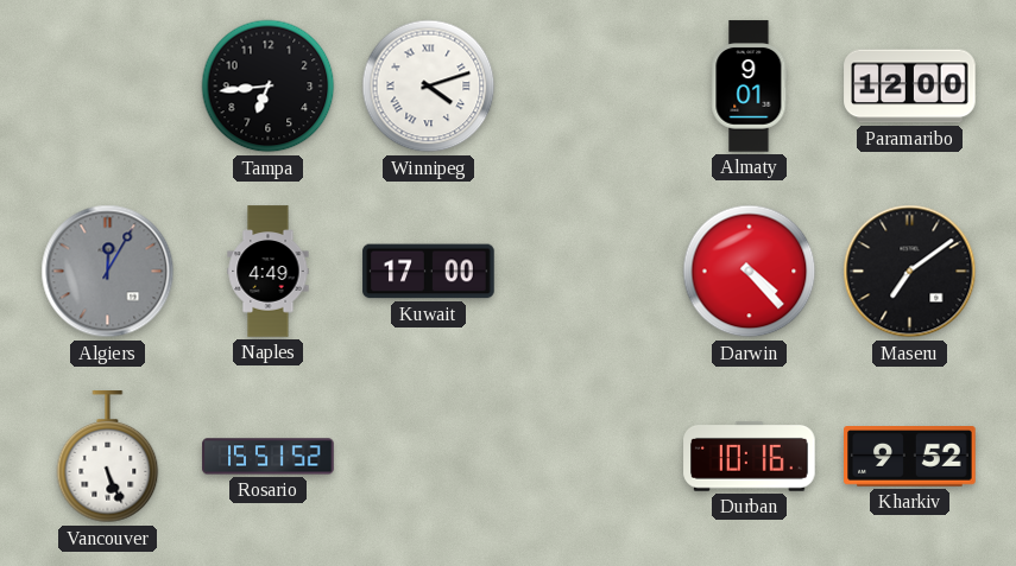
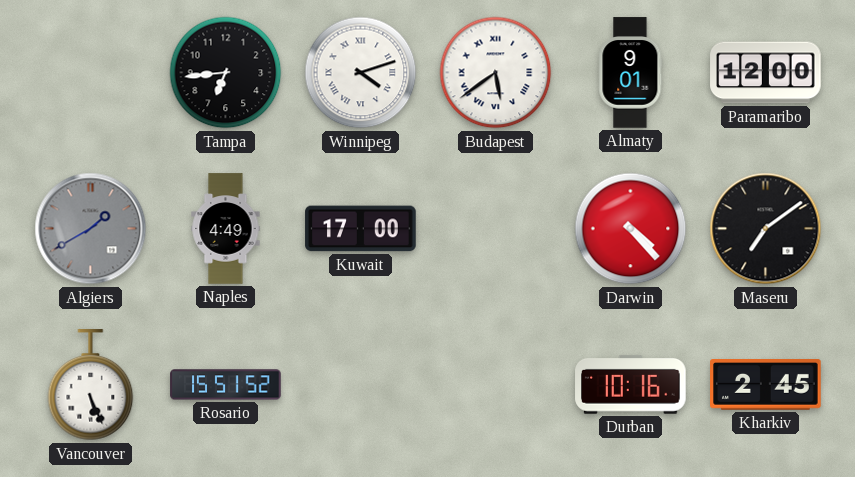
Budapest: none -> 5:39 (496, 73)
Algiers: 12:05 -> 1:40 (91, 229)
Kharkiv: 9:52 -> 2:45 (766, 385)
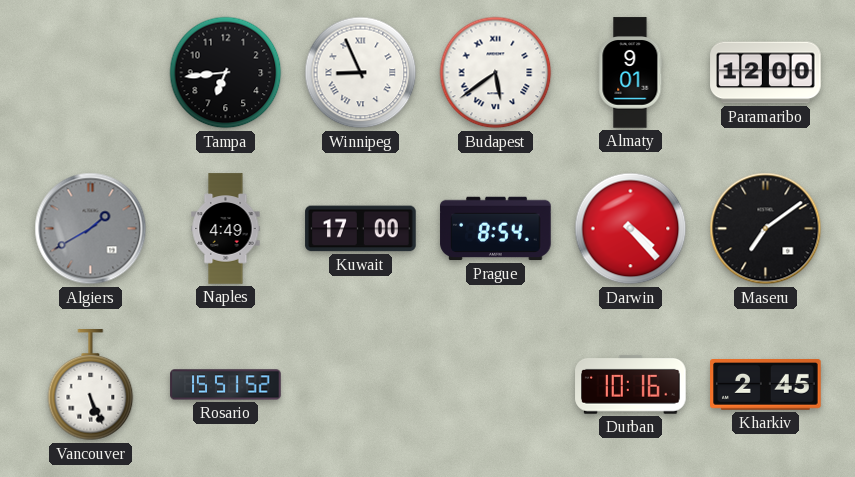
Winnipeg: 4:12 -> 8:56 (361, 73)
Prague: none -> 8:54 (496, 229)
